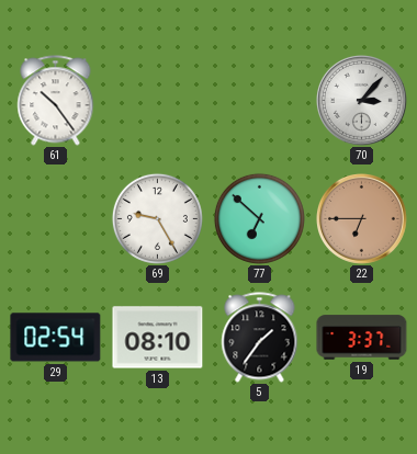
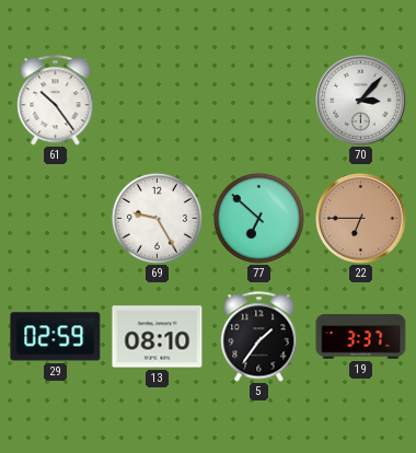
29: 02:54 -> 02:59 (56, 337)
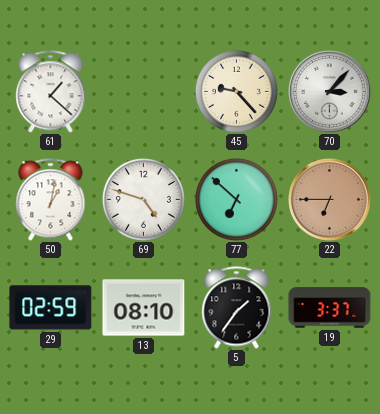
61: 10:24 -> 1:22 (51, 92)
45: none -> 9:23 (236, 91)
50: none -> 1:02 (51, 200)
69: 9:25 -> 4:48 (143, 199)
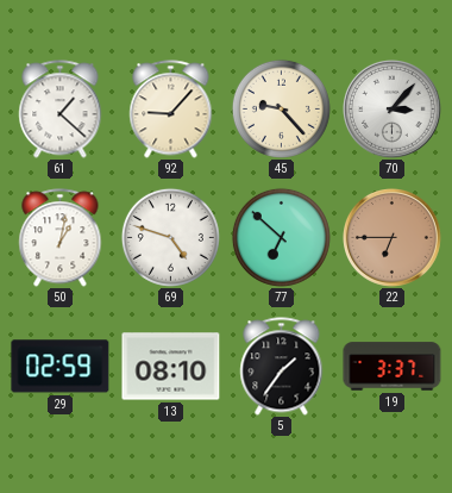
92: none -> 9:07 (171, 110)
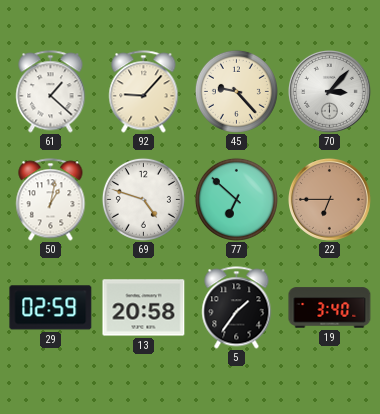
13: 08:10 -> 20:58 (144, 308)
19: 3:37 -> 3:40 (330, 308)
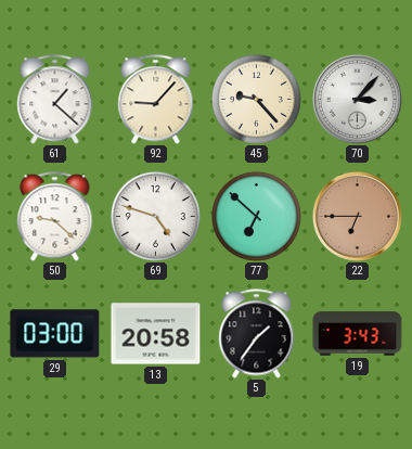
50: 1:02 -> 9:22 (55, 217)
29: 02:59 -> 03:00 (55, 334)
19: 3:40 -> 3:43 (358, 334)
